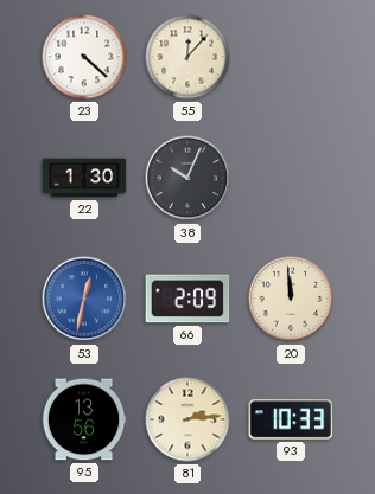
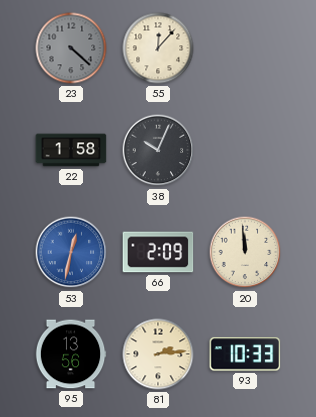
23 dial: white -> grey (71, 48)
22: 1:30 -> 1:58 (71, 150)
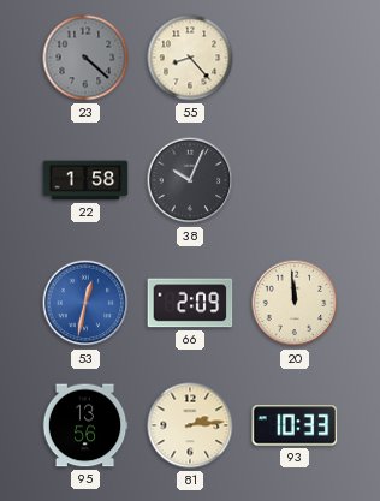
55: 12:07 -> 8:23 (190, 58)
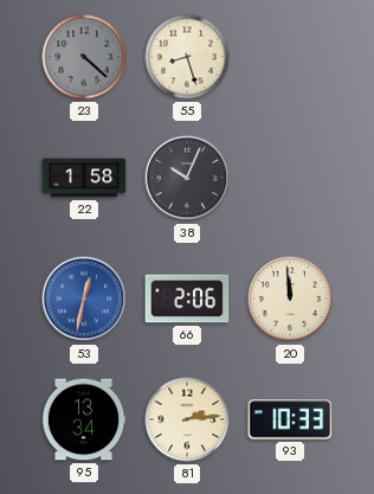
55: 8:23 -> 8:27 (187, 57)
66: 2:09 -> 2:06 (187, 299)
95: 13:56 -> 13:34 (84, 419)
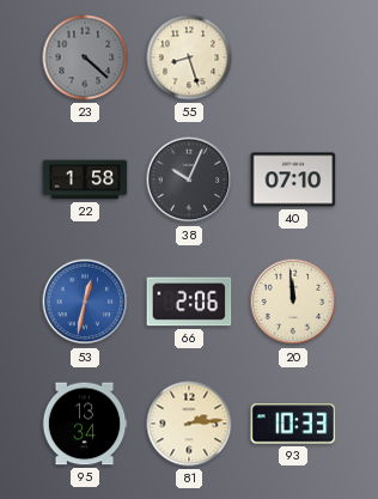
40: none -> 07:10 (293, 179)
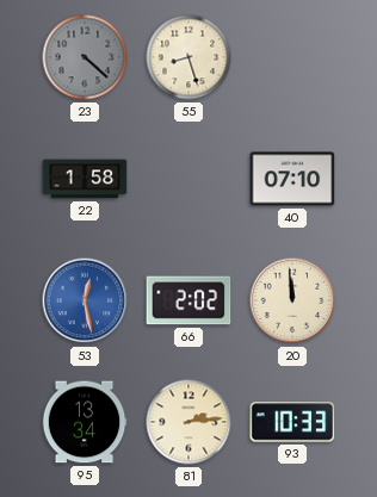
38: 10:04 -> none (189, 179)
53: 12:32 -> 12:28 (85, 300)
66: 2:06 -> 2:02 (188, 300)
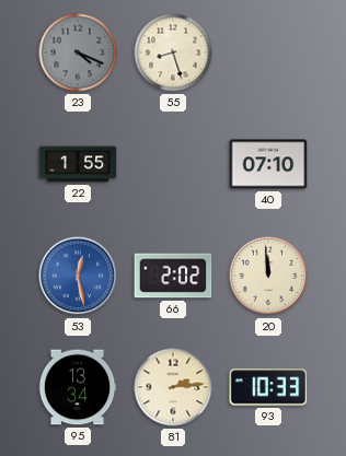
23: 4:22 -> 4:19 (78, 52)
22: 1:58 -> 1:55 (78, 164)
